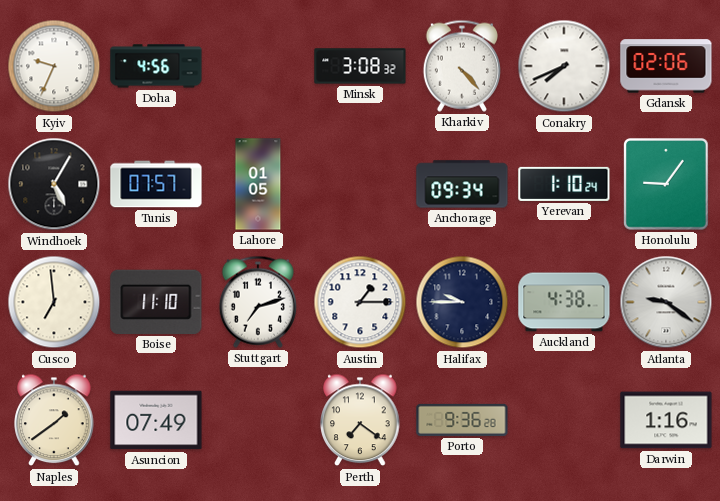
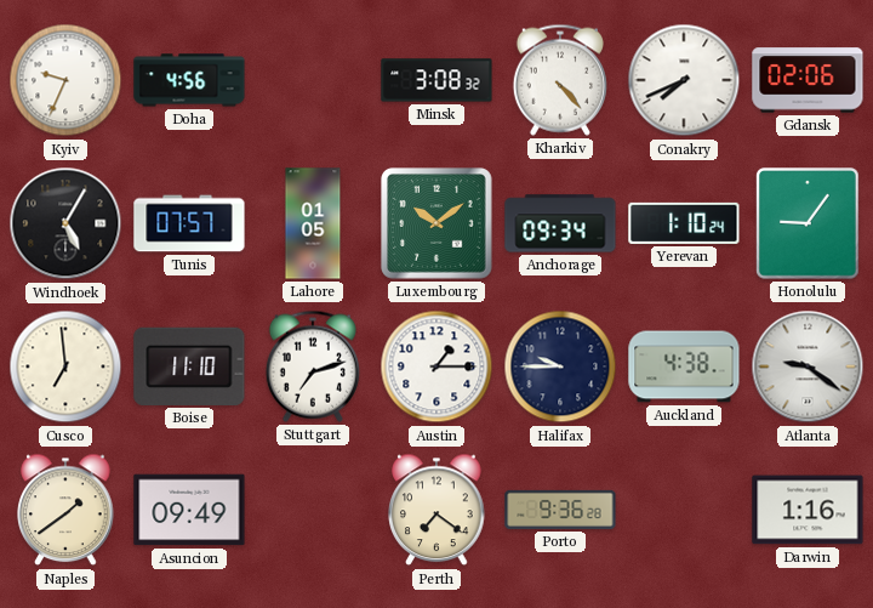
Luxembourg: none -> 10:09 (436, 223)
Asuncion: 07:49 -> 09:49 (189, 510)
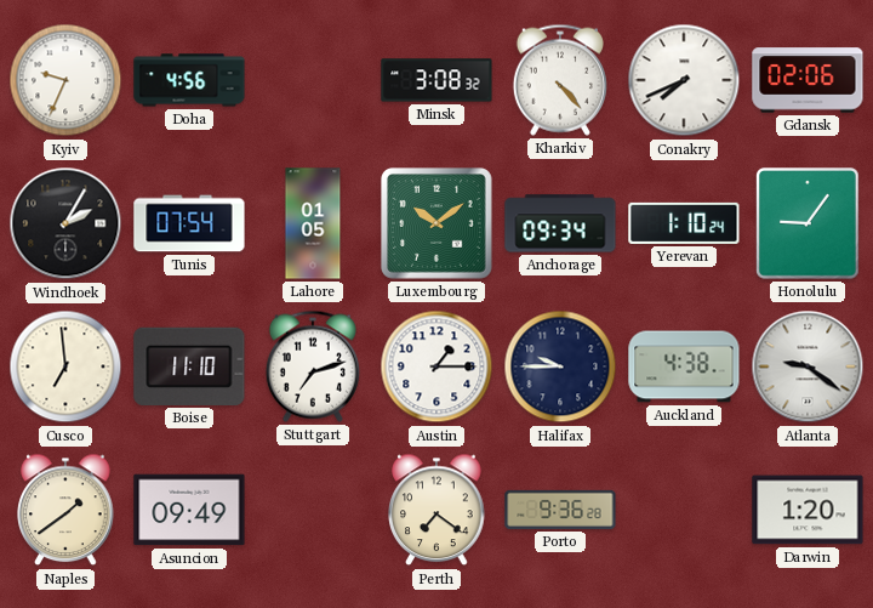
Windhoek: 5:05 -> 2:05 (65, 223)
Tunis: 07:57 -> 07:54 (189, 223)
Darwin: 1:16 -> 1:20 (808, 510)
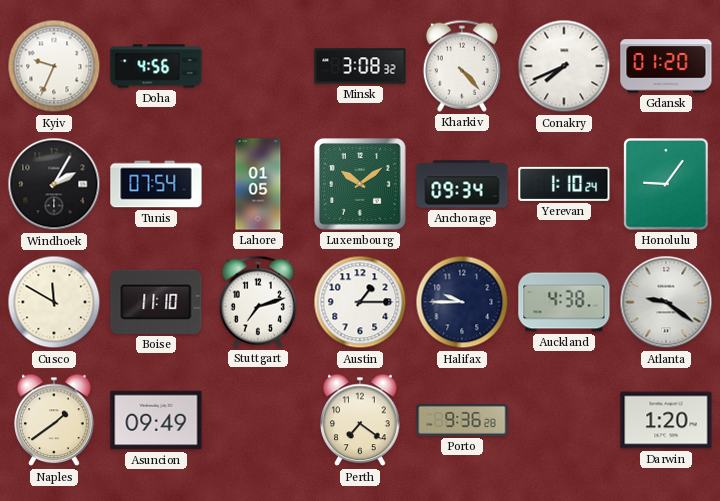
Gdansk: 02:06 -> 01:20 (666, 66)
Cusco: 6:59 -> 11:50 (54, 302)
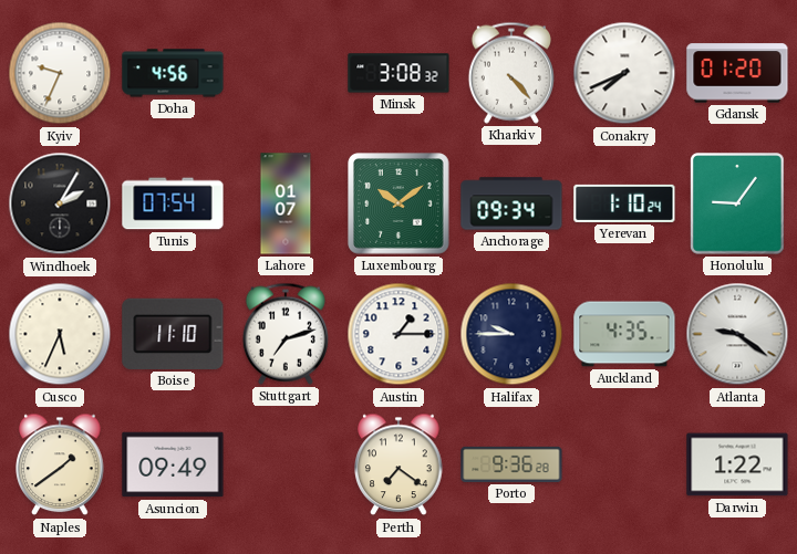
Lahore: 01:05 -> 01:07 (286, 203)
Cusco: 11:50 -> 5:34 (60, 334)
Auckland: 4:38 -> 4:35 (624, 334)
Darwin: 1:20 -> 1:22 (737, 464)
